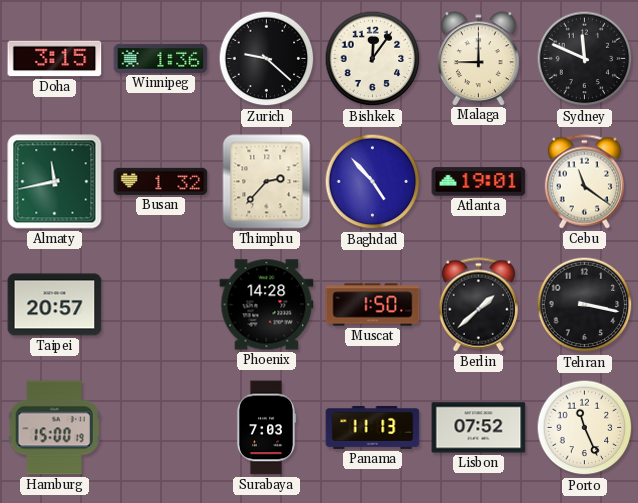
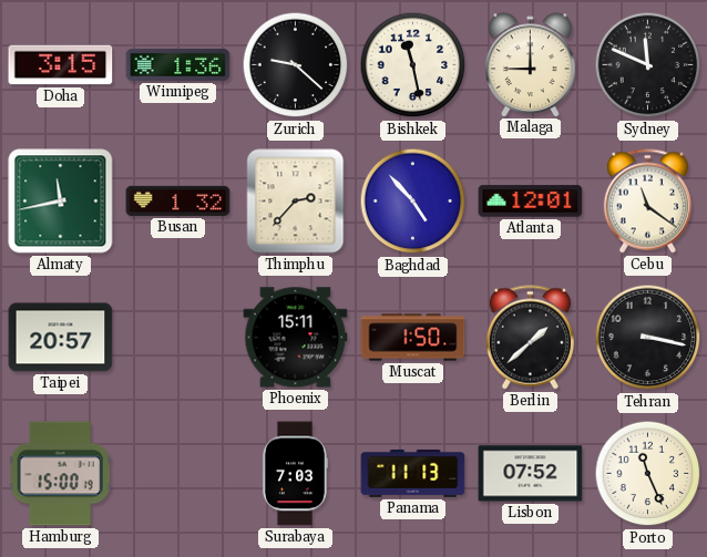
Bishkek: 12:06 -> 11:28 (413, 65)
Atlanta: 19:01 -> 12:01 (531, 202)
Phoenix: 14:28 -> 15:11 (296, 338)
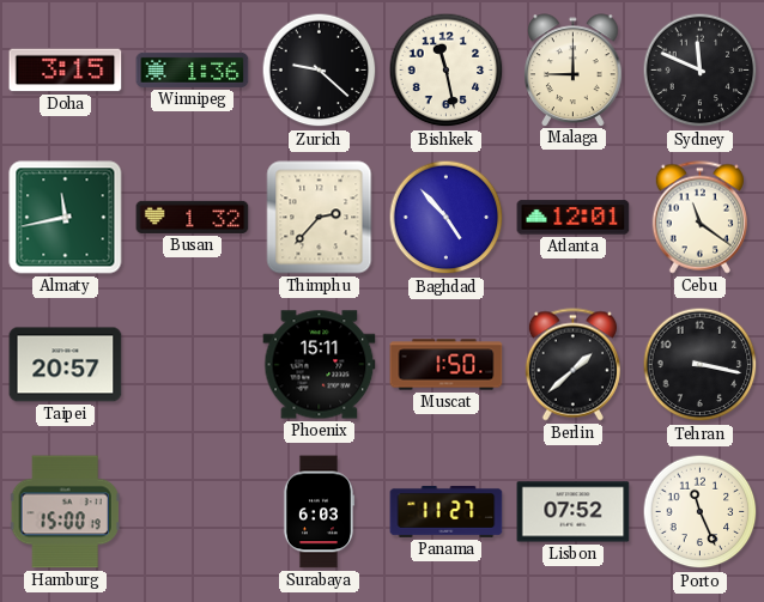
Surabaya: 7:03 -> 6:03 (319, 512)
Panama: 11:13 -> 11:27 (447, 511)
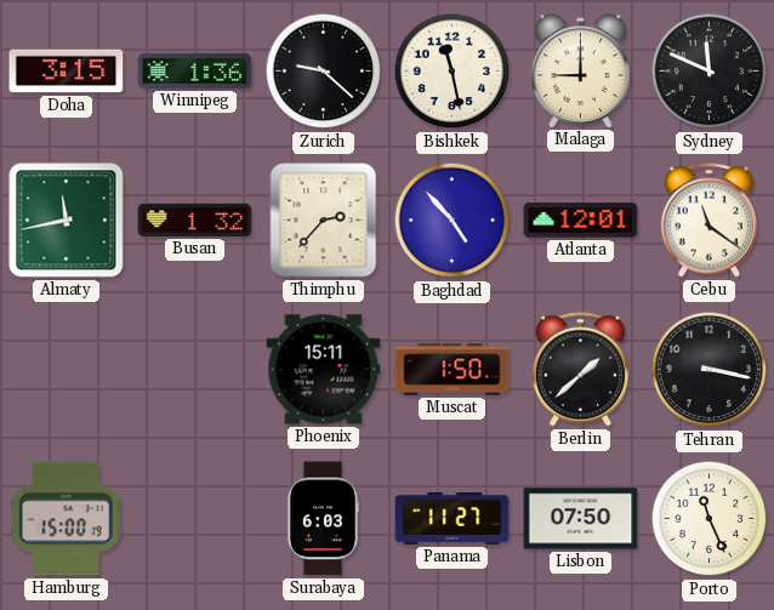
Taipei: 20:57 -> none (66, 365)
Lisbon: 07:52 -> 07:50 (581, 519)
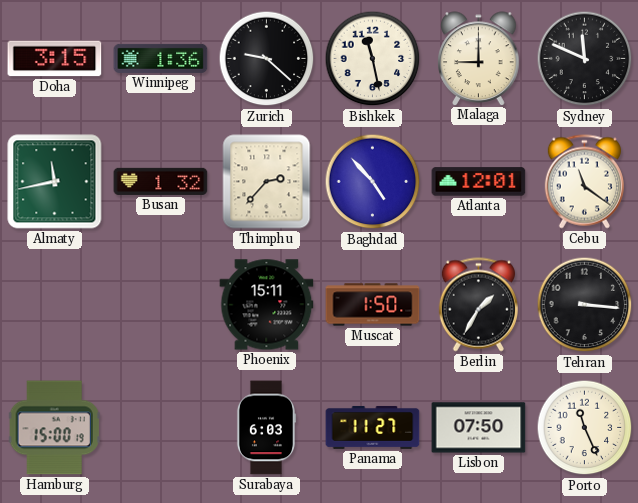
Berlin: 1:38 -> 1:35 (478, 305)
Tehran: 3:17 -> 3:16 (585, 305)
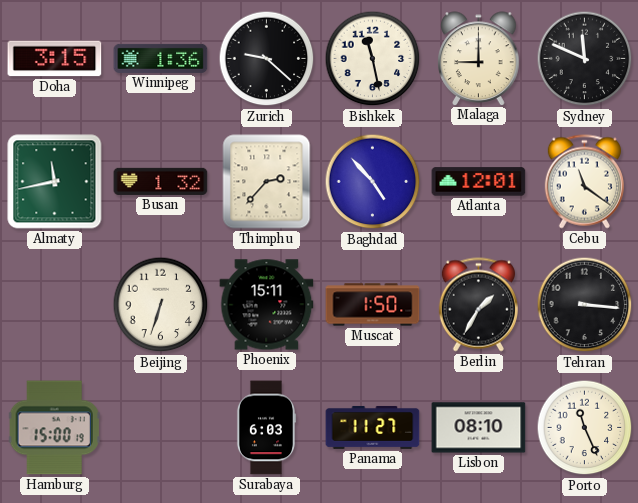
Beijing: none -> 6:33 (161, 305)
Lisbon: 07:50 -> 08:10 (479, 428)
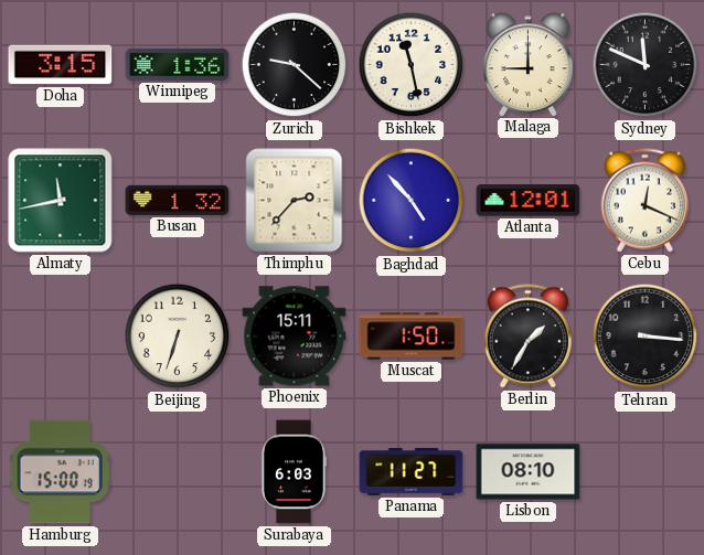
Cebu: 11:21 -> 12:19 (644, 201)
Porto: 11:26 -> none (585, 428)
